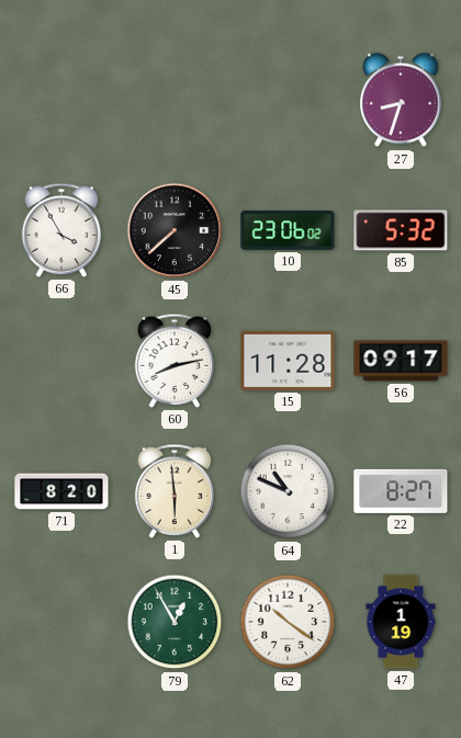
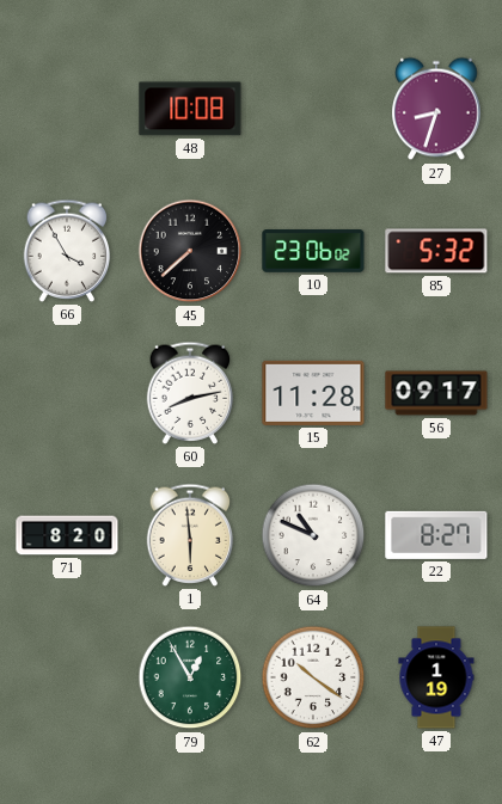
48: none -> 10:08 (190, 109)
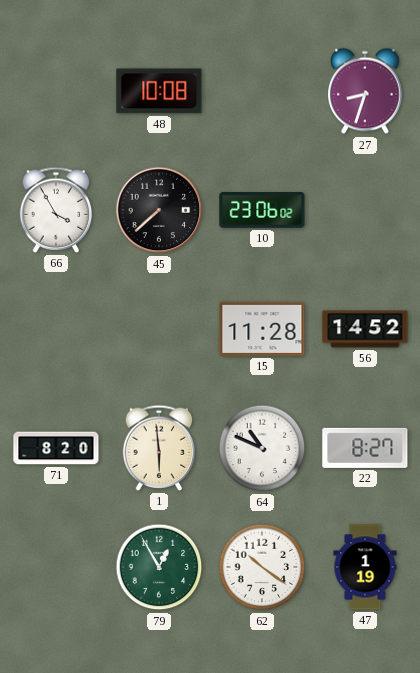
85: 5:32 -> none (436, 251)
60: 8:13 -> none (190, 393)
56: 09:17 -> 14:52 (365, 329)
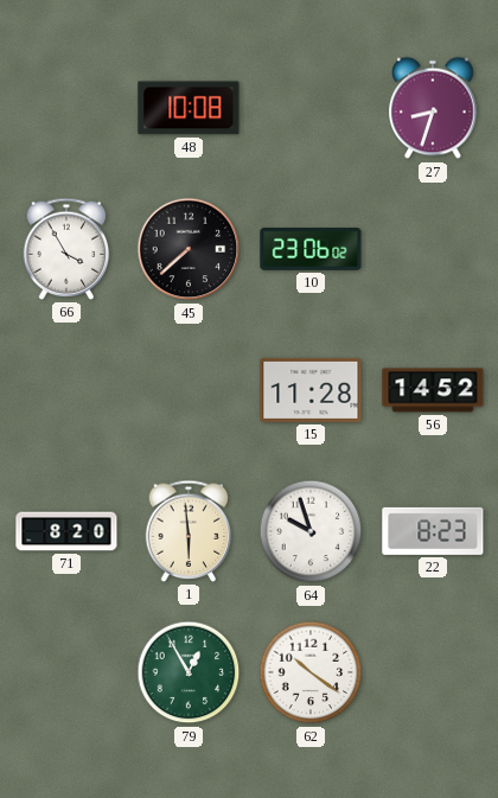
64: 10:49 -> 9:57 (311, 531)
22: 8:27 -> 8:23 (433, 531)
47: 1:19 -> none (365, 567)
